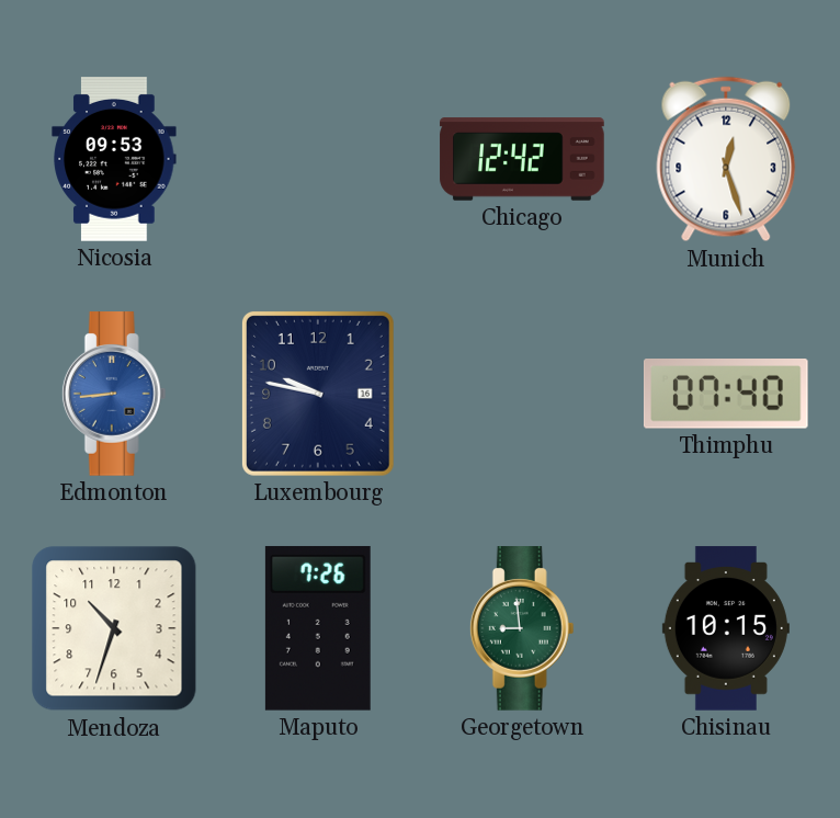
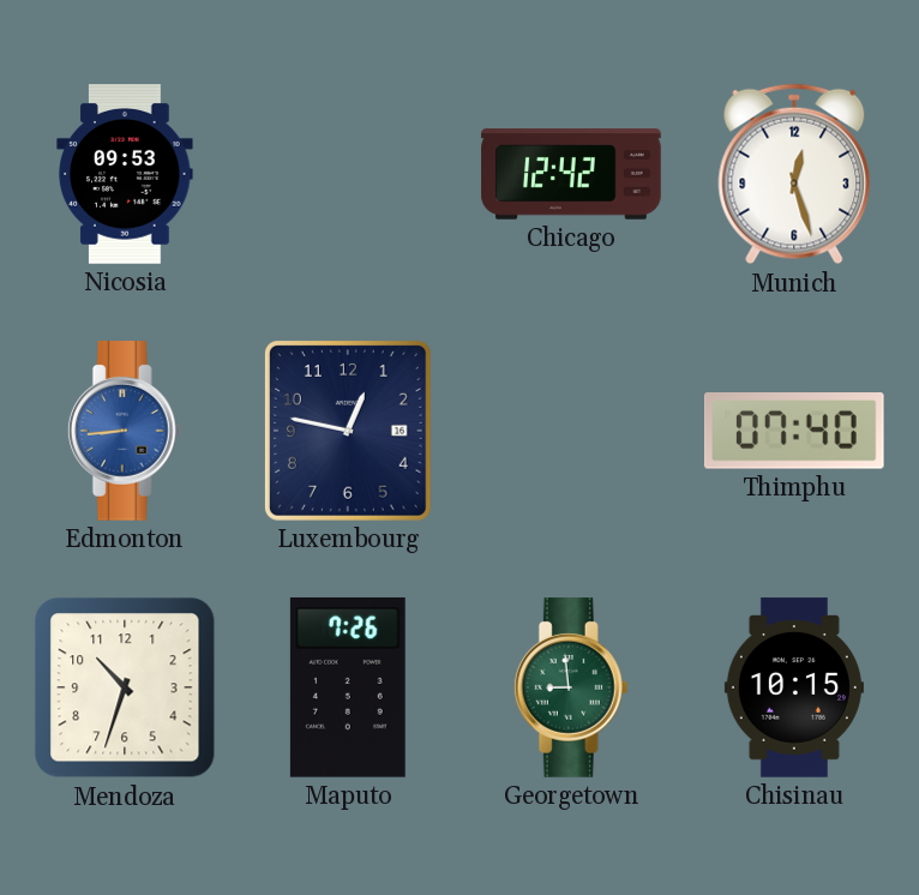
Luxembourg: 9:47 -> 12:47 (348, 431)
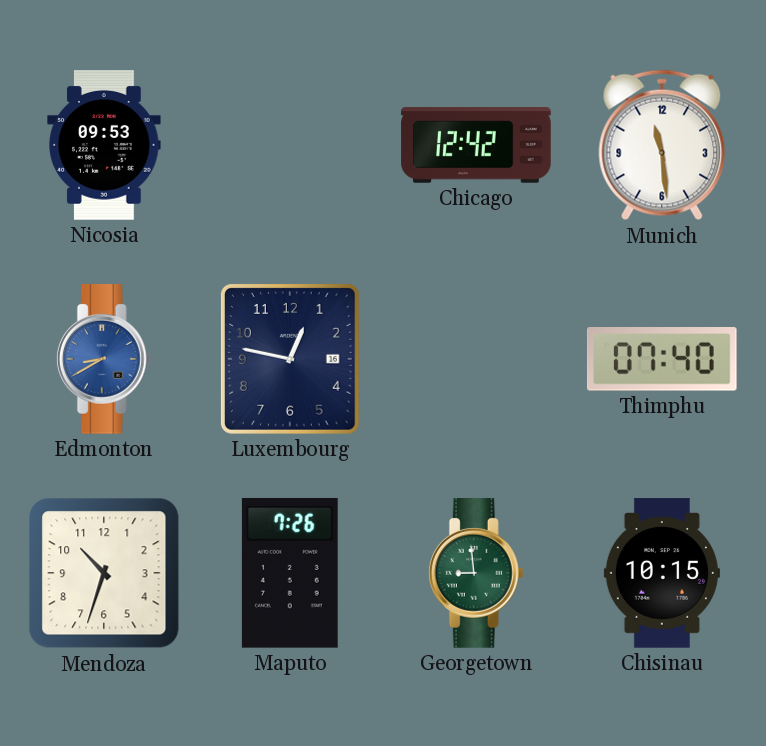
Munich: 12:27 -> 11:29 (662, 145)
Edmonton: 8:44 -> 8:40 (104, 359)
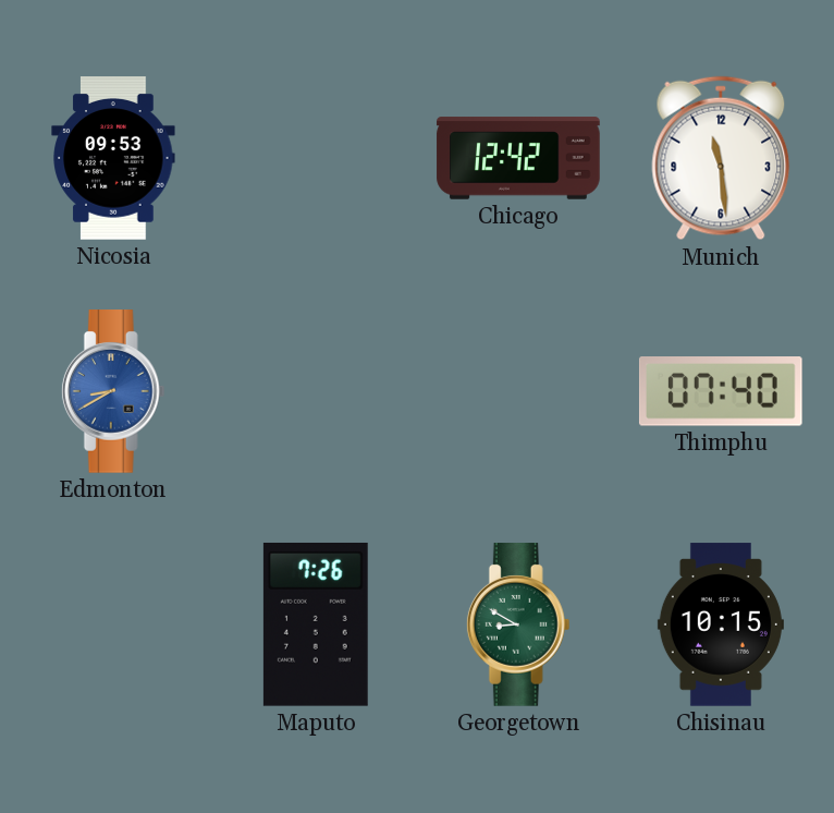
Luxembourg: 12:47 -> none (290, 359)
Mendoza: 10:33 -> none (104, 573)
Georgetown: 8:59 -> 8:50 (518, 624)
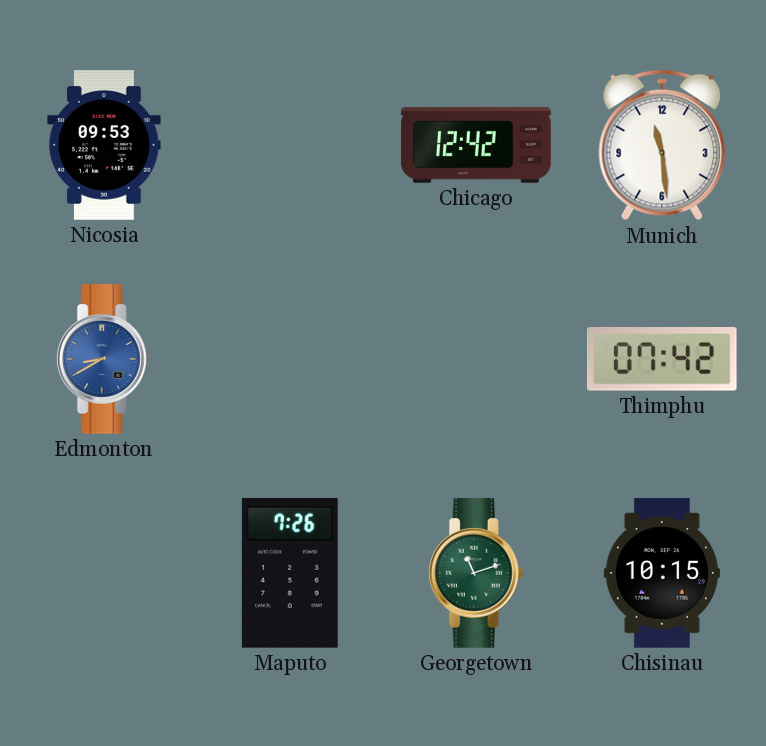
Thimphu: 07:40 -> 07:42 (662, 360)
Georgetown: 8:50 -> 11:12 (476, 573)
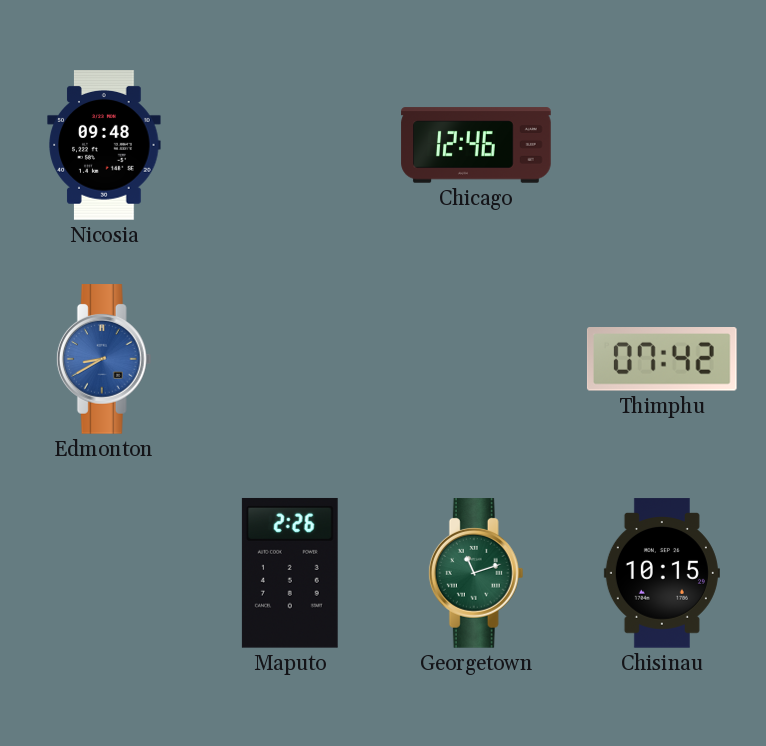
Nicosia: 09:53 -> 09:48 (104, 145)
Chicago: 12:42 -> 12:46 (476, 145)
Munich: 11:29 -> none (662, 145)
Maputo: 7:26 -> 2:26 (290, 573)
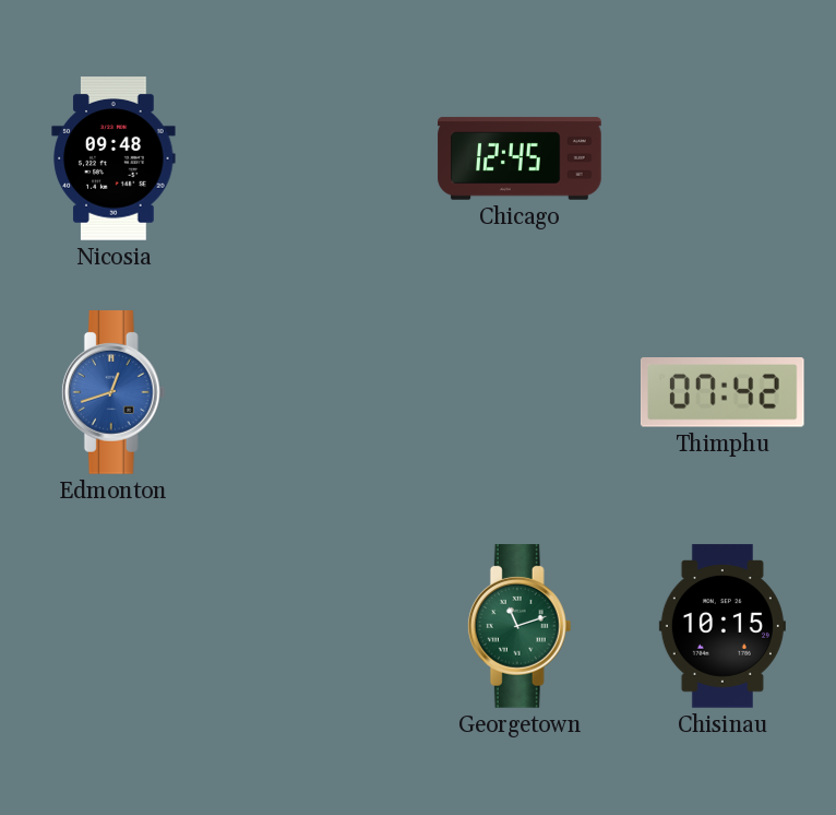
Chicago: 12:46 -> 12:45 (519, 158)
Edmonton: 8:40 -> 12:42 (114, 392)
Maputo: 2:26 -> none (290, 573)
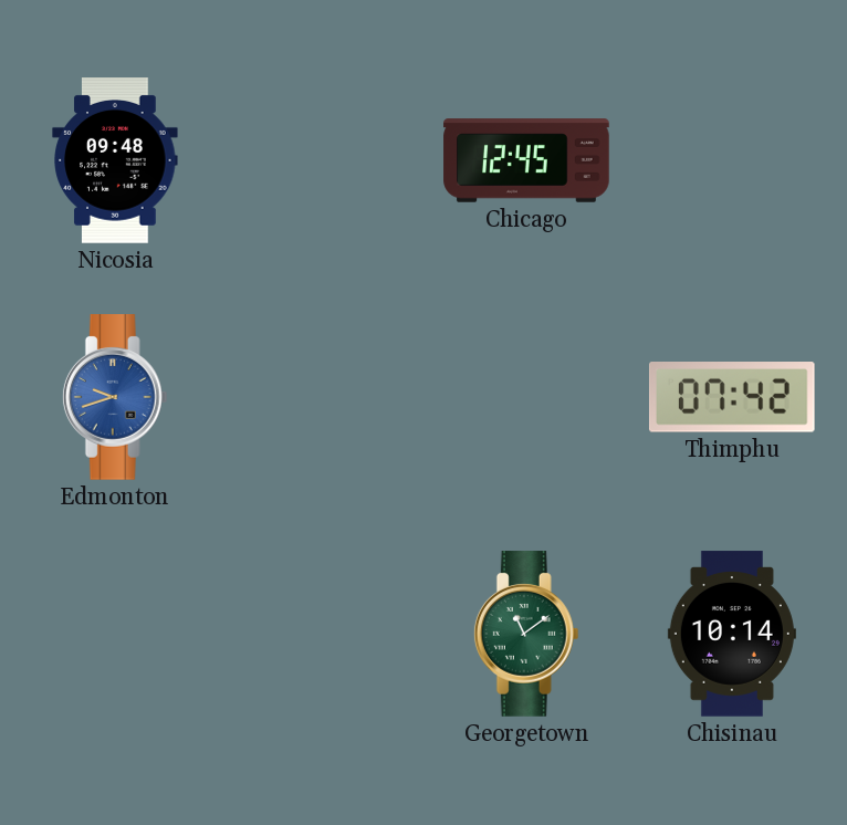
Edmonton: 12:42 -> 9:42 (115, 397)
Georgetown: 11:12 -> 11:09 (526, 634)
Chisinau: 10:15 -> 10:14 (732, 634)
